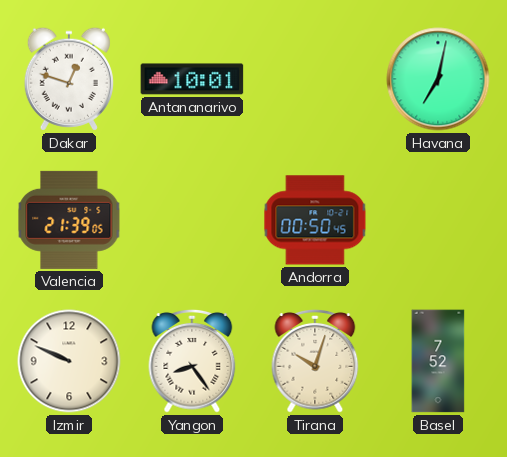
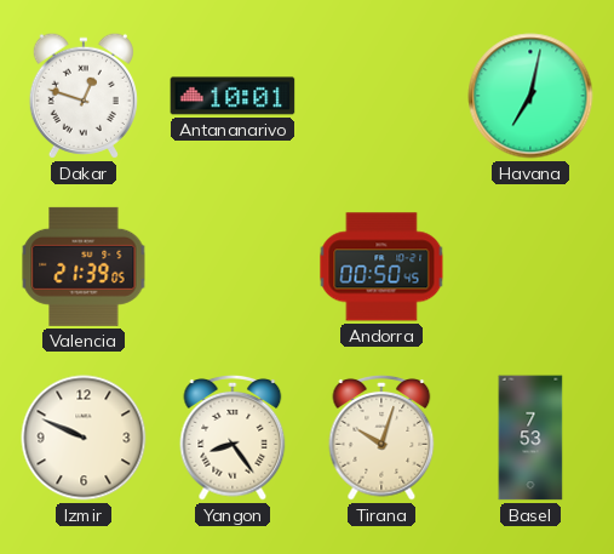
Basel: 7:52 -> 7:53 (530, 438)
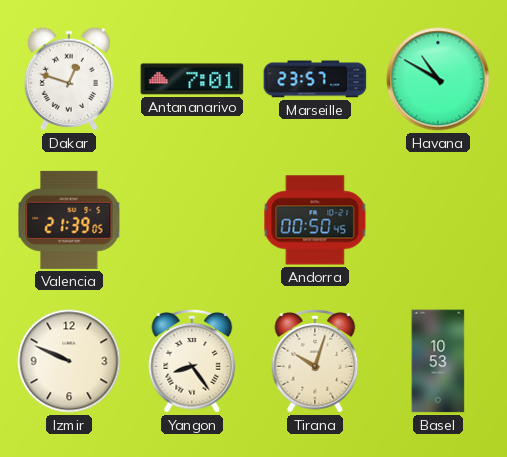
Antananarivo: 10:01 -> 7:01 (192, 79)
Marseille: none -> 23:57 (315, 79)
Havana: 7:02 -> 10:50 (438, 79)
Basel: 7:53 -> 10:53 (438, 361)
